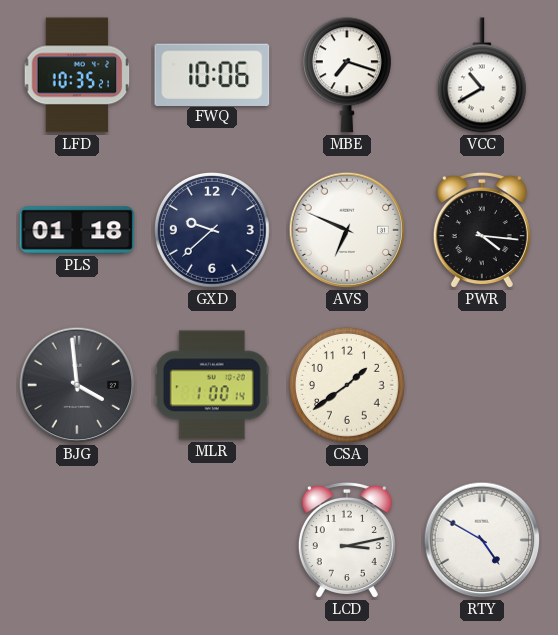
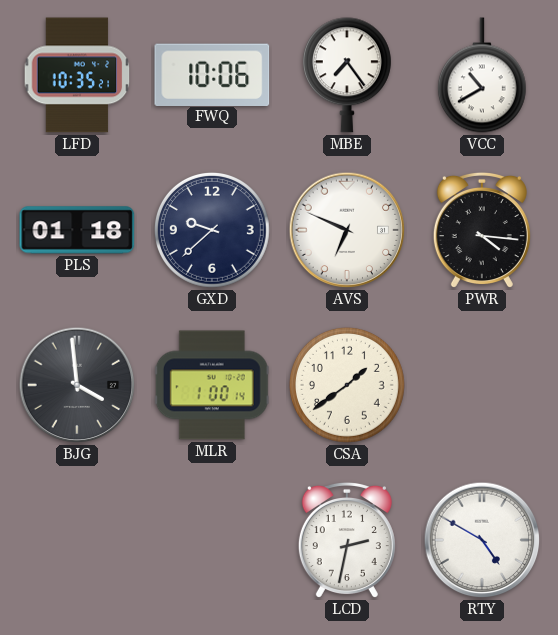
MBE: 7:18 -> 7:24 (347, 75)
LCD: 3:13 -> 2:32 (347, 540)
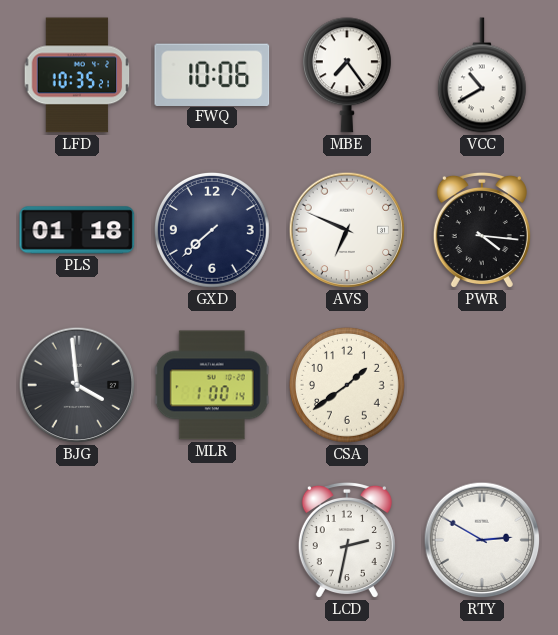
GXD: 9:38 -> 7:38 (212, 230)
RTY: 4:50 -> 2:50 (482, 540)
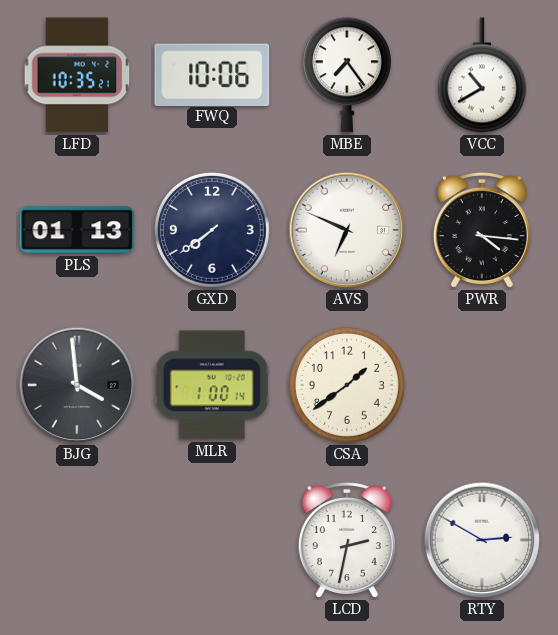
PLS: 01:18 -> 01:13 (77, 230)
GXD: 7:38 -> 7:39 (212, 230)
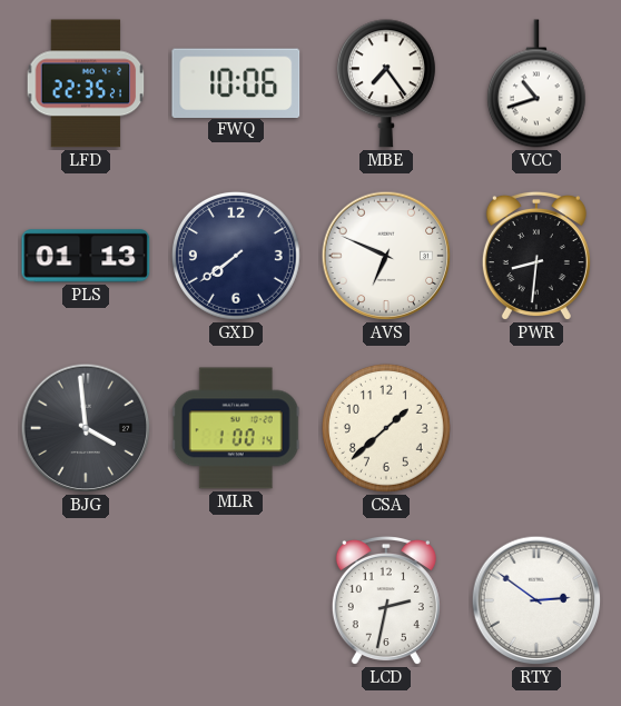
LFD: 10:35 -> 22:35 (86, 83)
VCC: 10:40 -> 10:42 (536, 83)
PWR: 4:16 -> 8:31 (536, 256)
CSA: 1:39 -> 1:38 (386, 428)
RTY: 2:50 -> 2:51 (536, 600)
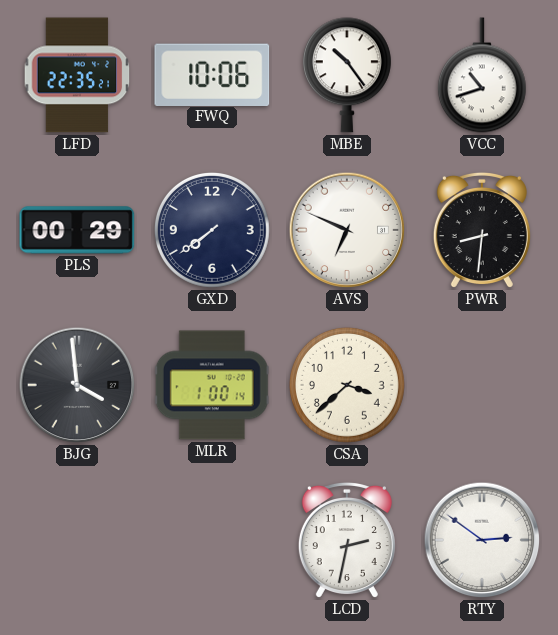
MBE: 7:24 -> 10:24 (347, 75)
PLS: 01:13 -> 00:29 (77, 230)
CSA: 1:38 -> 3:38 (347, 385)
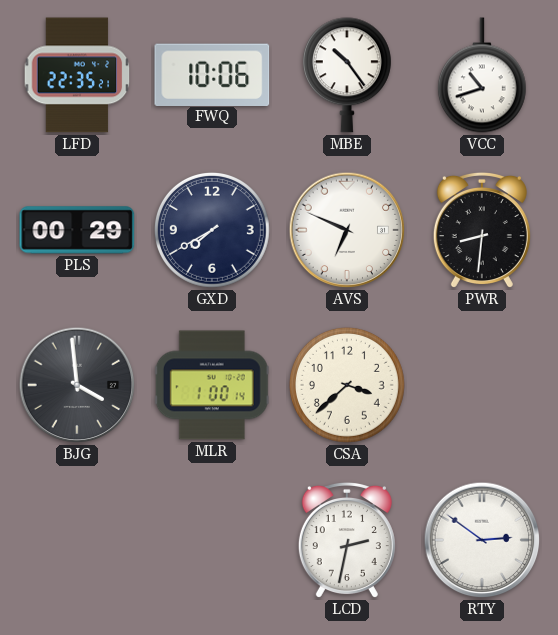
GXD: 7:39 -> 7:40 (212, 230)
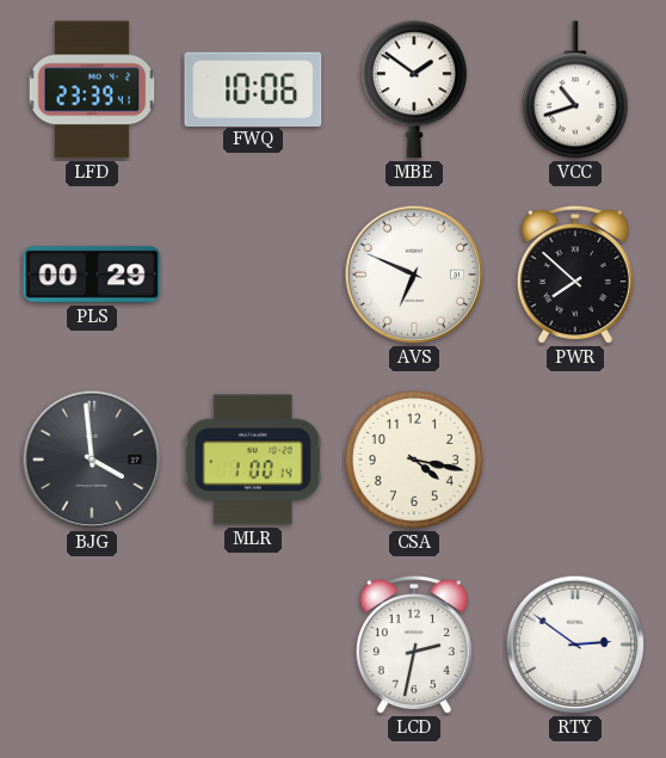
LFD: 22:35 -> 23:39 (92, 90)
MBE: 10:24 -> 1:51 (414, 90)
GXD: 7:40 -> none (212, 230)
PWR: 8:31 -> 7:52 (575, 275)
CSA: 3:38 -> 4:17 (414, 460)
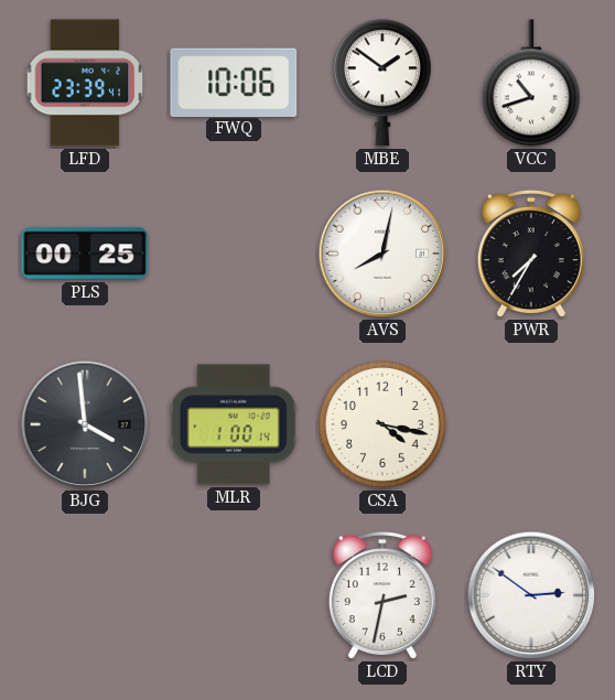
PLS: 00:29 -> 00:25 (85, 254)
AVS: 6:49 -> 8:02 (382, 254)
PWR: 7:52 -> 7:35 (531, 254)
